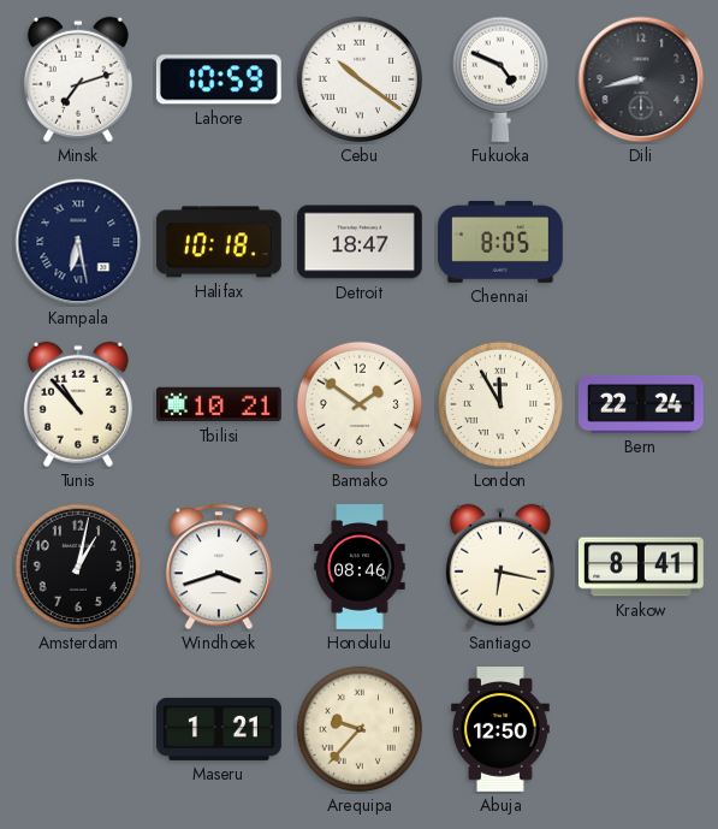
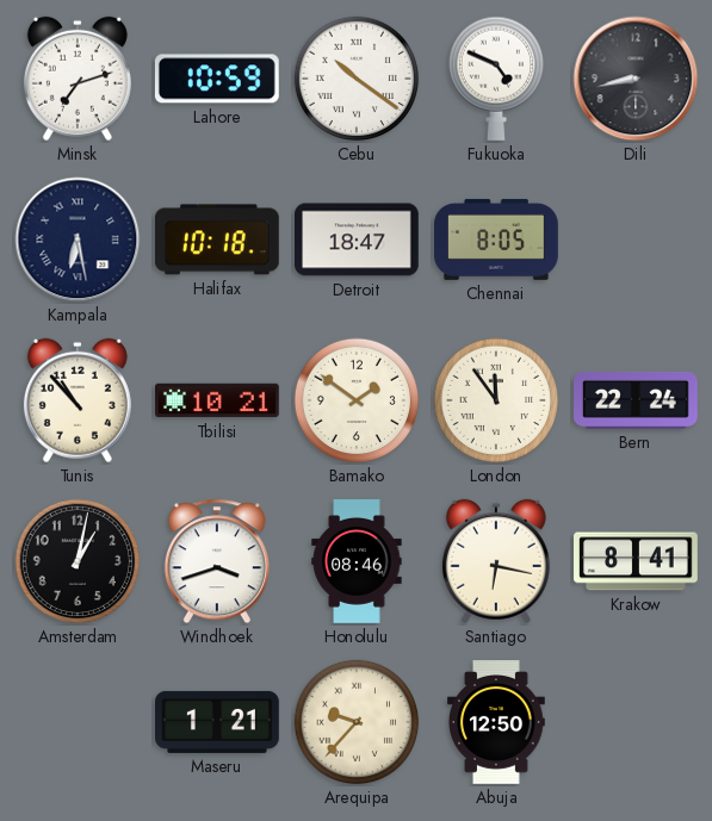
London: 11:55 -> 11:54 (496, 400)
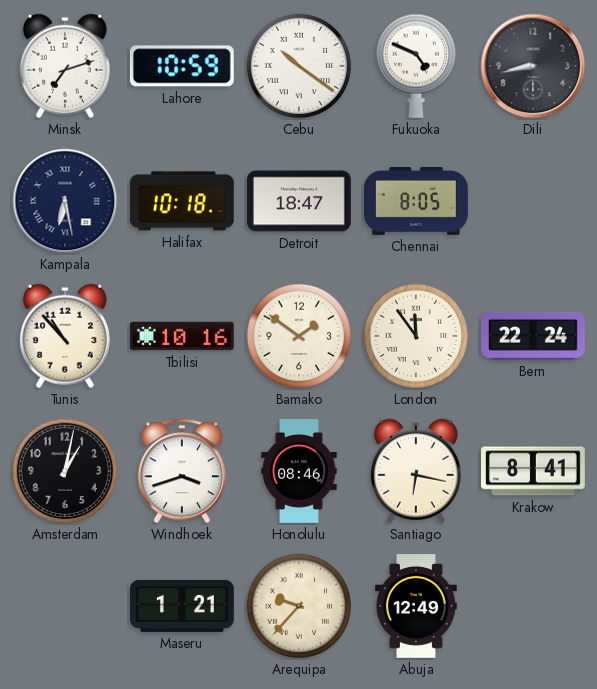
Tbilisi: 10:21 -> 10:16 (183, 336)
Abuja: 12:50 -> 12:49 (416, 607)
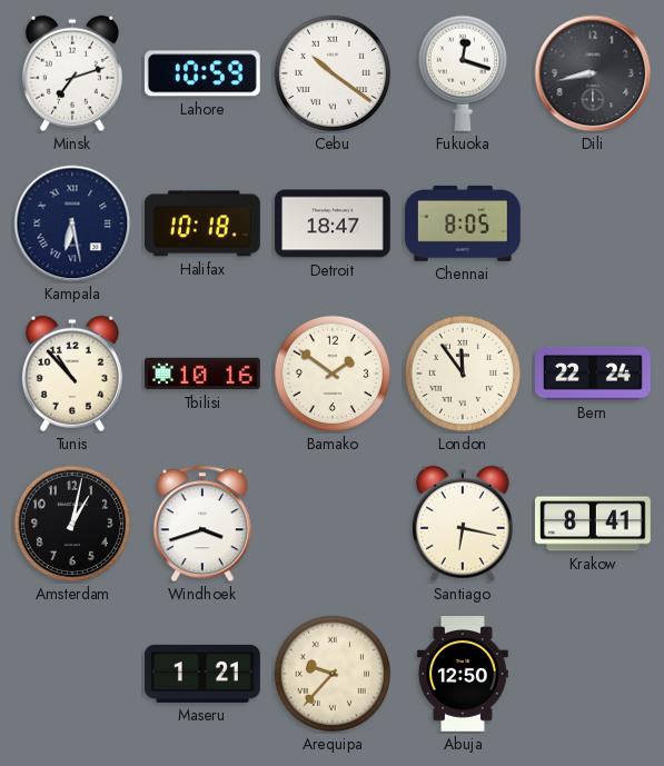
Fukuoka: 4:49 -> 12:18 (462, 73)
Honolulu: 08:46 -> none (299, 472)
Abuja: 12:49 -> 12:50 (463, 675)
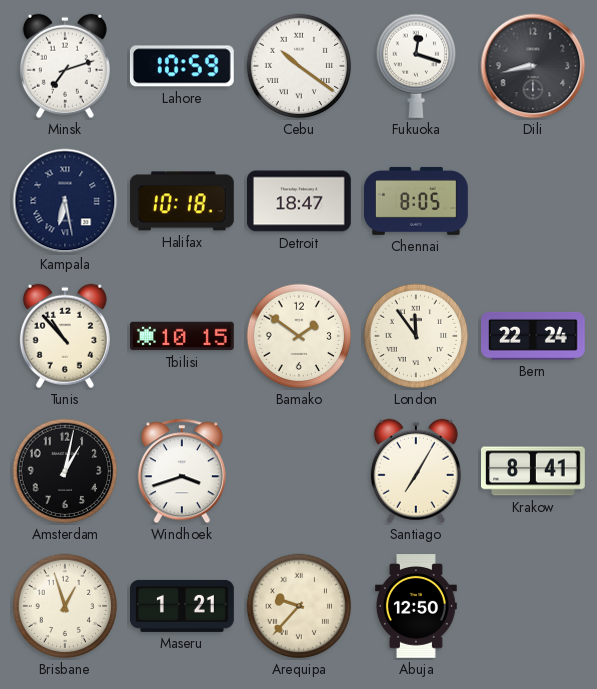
Tbilisi: 10:16 -> 10:15 (183, 336)
Santiago: 6:17 -> 7:05 (416, 471)
Brisbane: none -> 12:57 (65, 606)
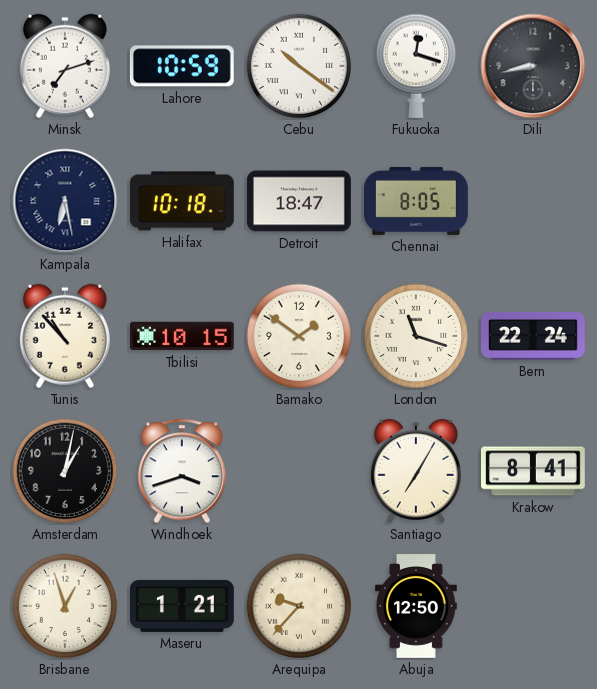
London: 11:54 -> 11:18 (416, 336)
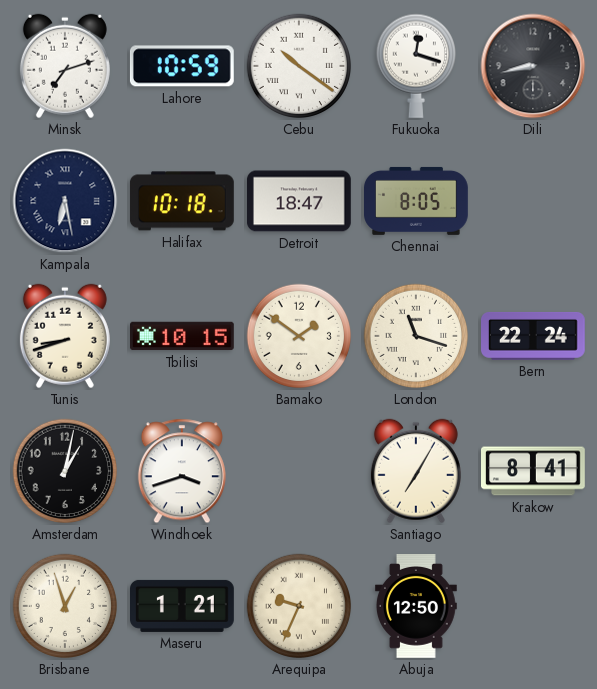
Tunis: 10:53 -> 8:42 (65, 336)
Arequipa: 9:37 -> 9:34 (299, 606)
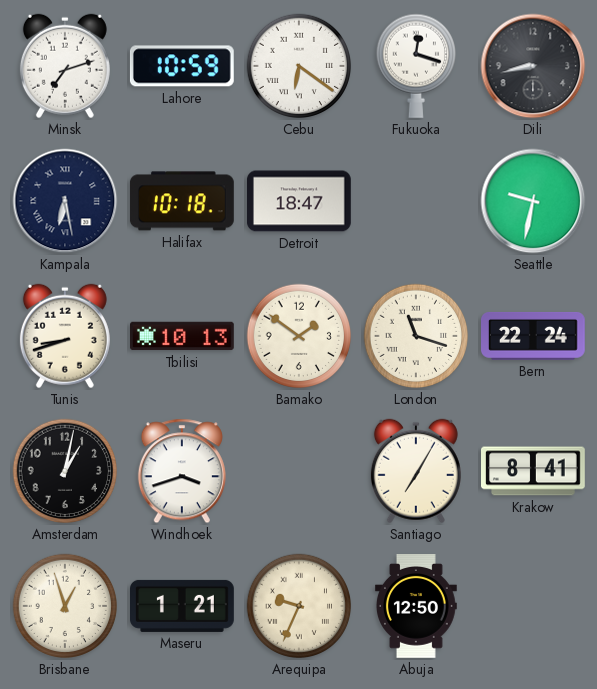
Cebu: 10:21 -> 6:21 (299, 66)
Chennai: 8:05 -> none (417, 201)
Seattle: none -> 9:32 (533, 201)
Tbilisi: 10:15 -> 10:13 (183, 336)
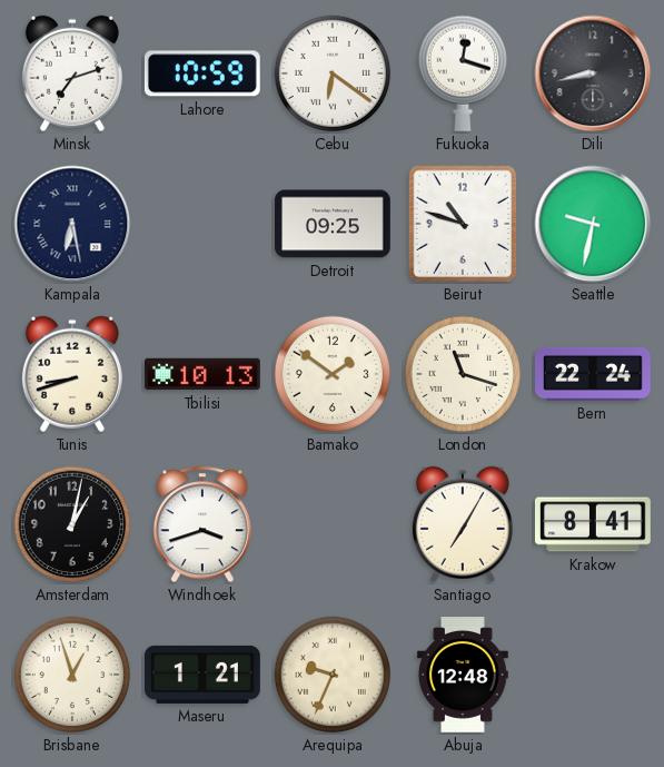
Halifax: 10:18 -> none (182, 201)
Detroit: 18:47 -> 09:25 (334, 224)
Beirut: none -> 10:48 (463, 224)
Abuja: 12:50 -> 12:48 (463, 676)
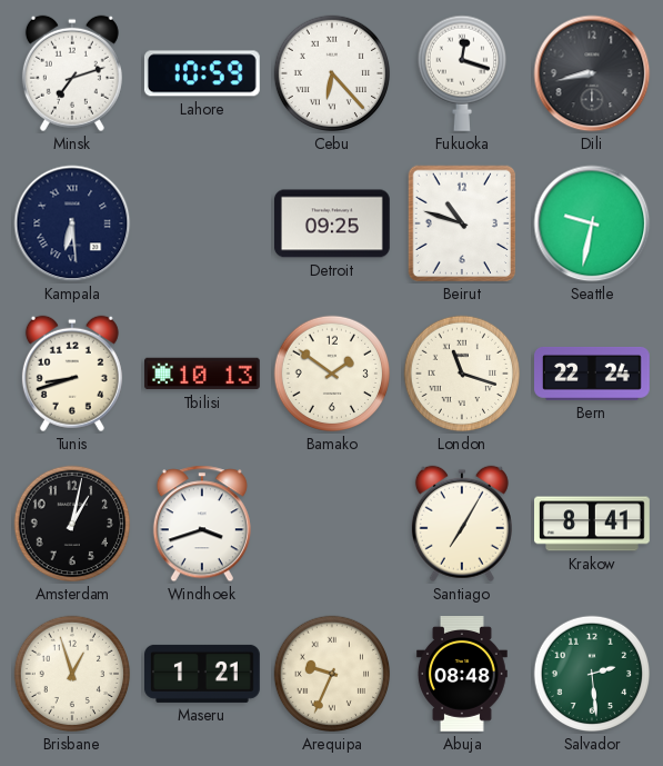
Cebu: 6:21 -> 6:23 (332, 73)
Kampala: 6:28 -> 6:29 (72, 223)
Abuja: 12:48 -> 08:48 (462, 675)
Salvador: none -> 2:29 (592, 674)
